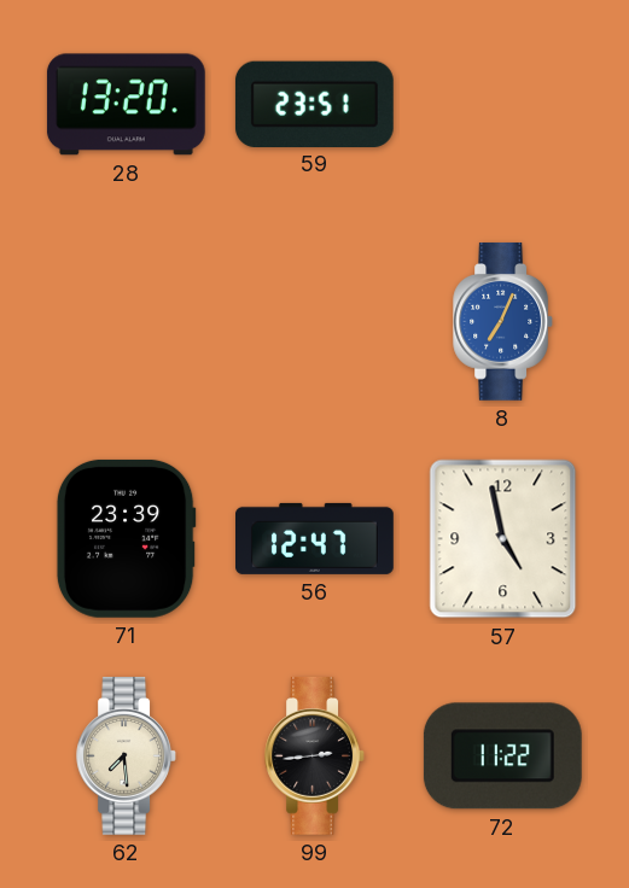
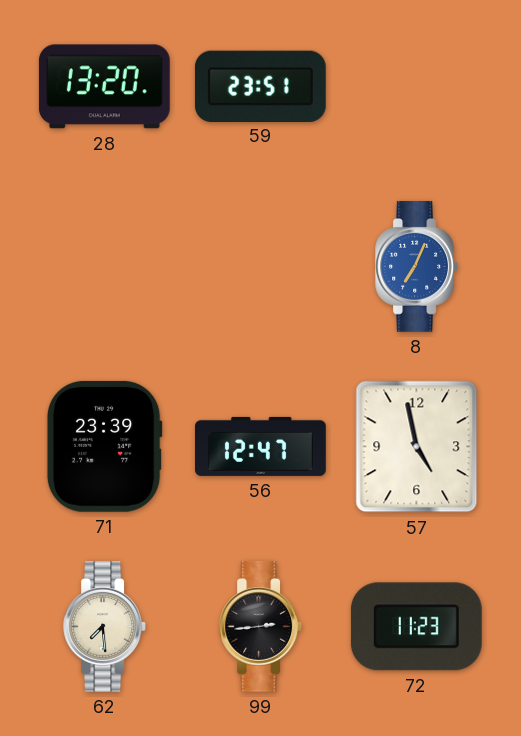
72: 11:22 -> 11:23 (416, 627)
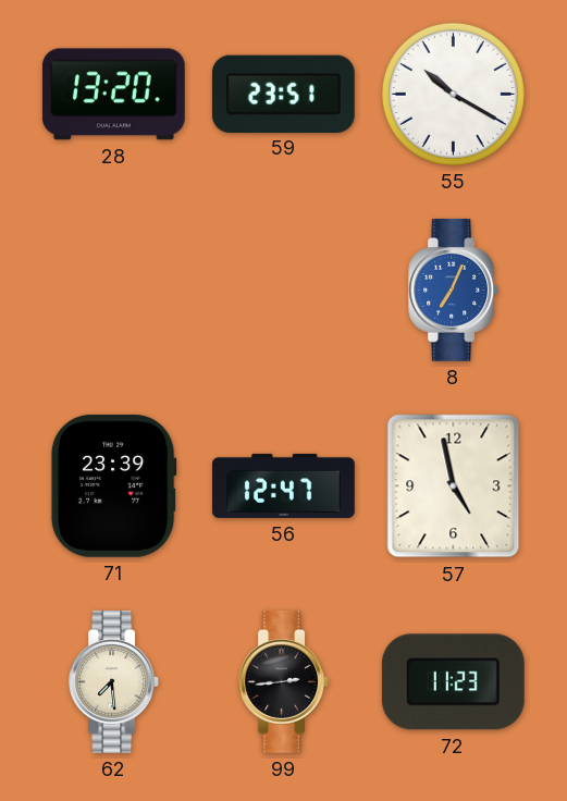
55: none -> 10:20 (453, 94)
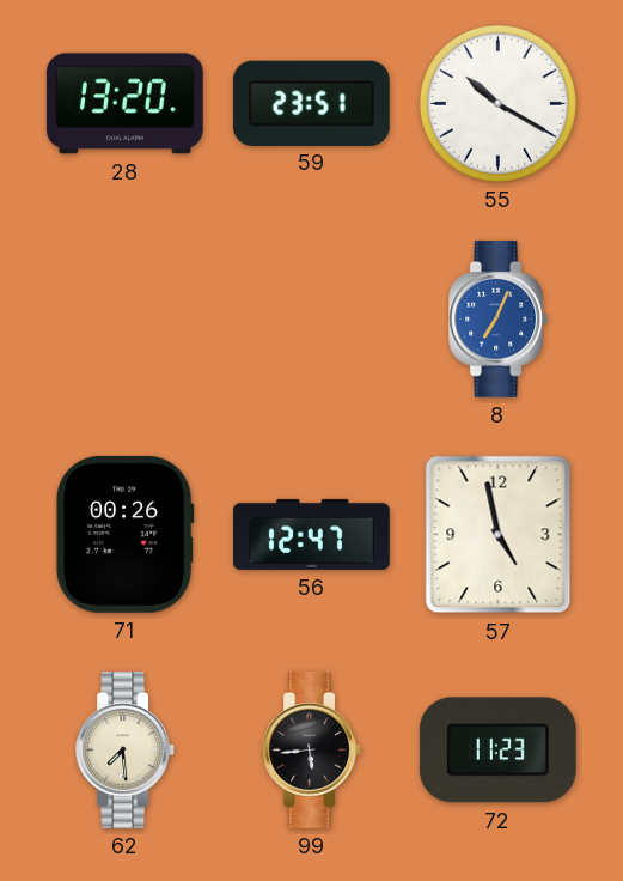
71: 23:39 -> 00:26 (124, 534)
99: 2:44 -> 5:44 (311, 751)
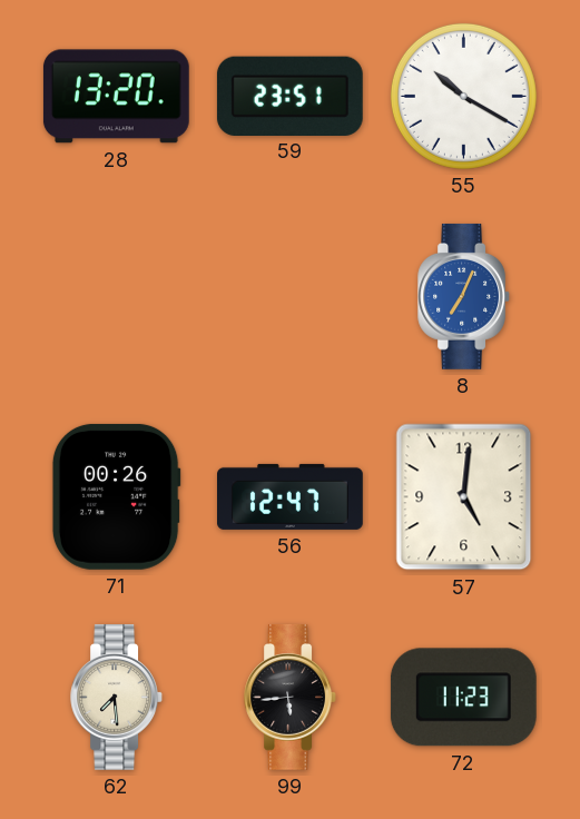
57: 4:58 -> 5:01 (464, 497)
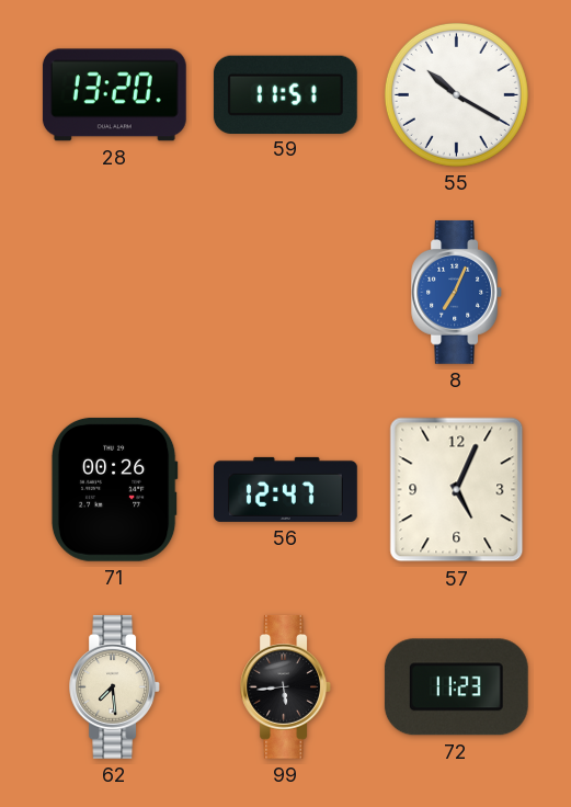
59: 23:51 -> 11:51 (285, 94)
57: 5:01 -> 5:04 (457, 490)
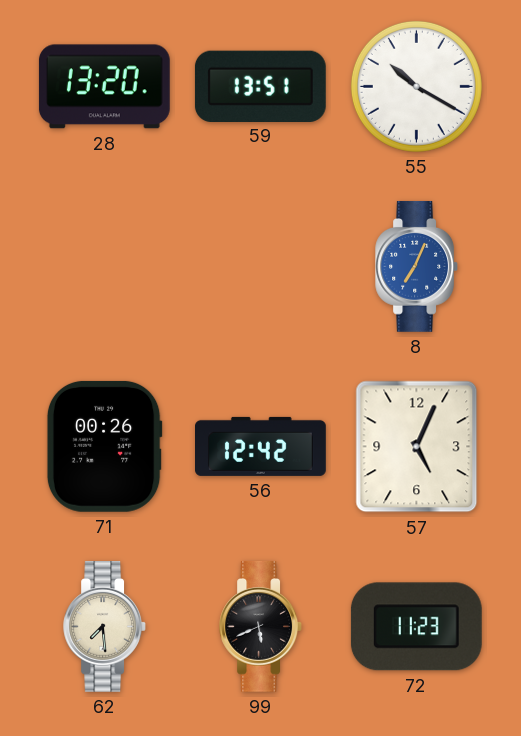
59: 11:51 -> 13:51 (260, 86)
56: 12:47 -> 12:42 (261, 446)
99: 5:44 -> 5:41 (260, 627)
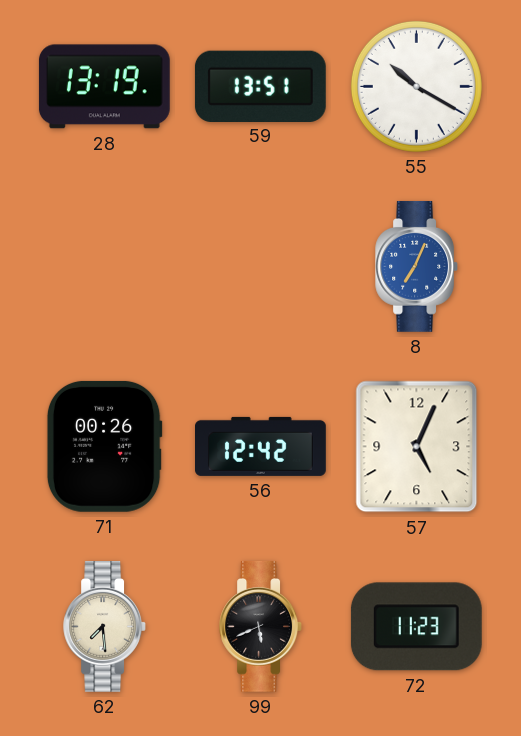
28: 13:20 -> 13:19 (104, 87)
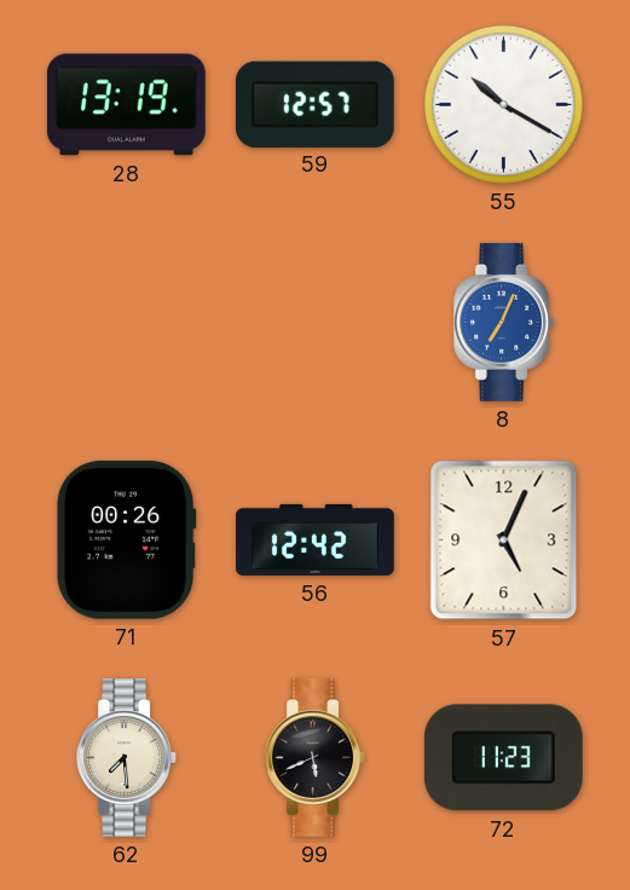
59: 13:51 -> 12:57 (314, 104)
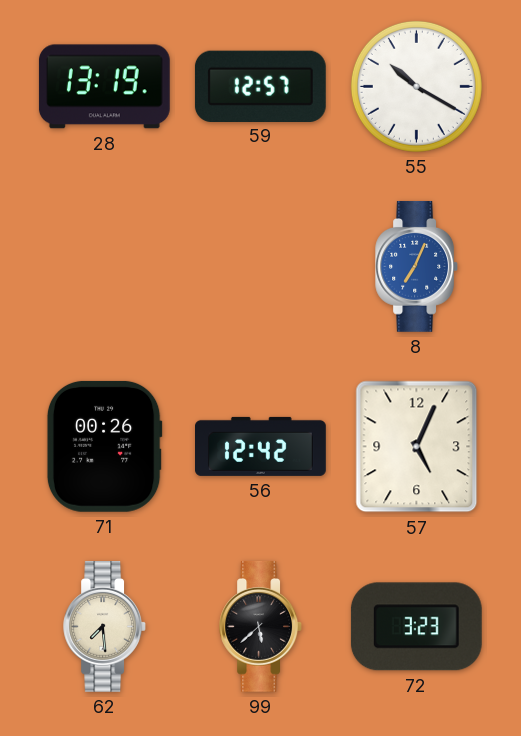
99: 5:41 -> 5:38 (260, 627)
72: 11:23 -> 3:23 (416, 627)
